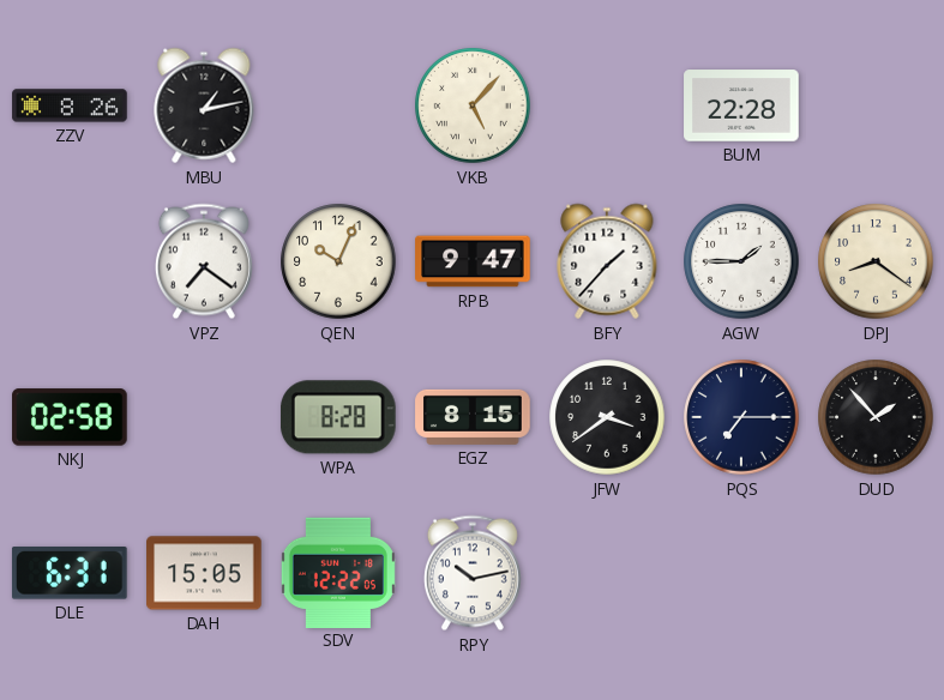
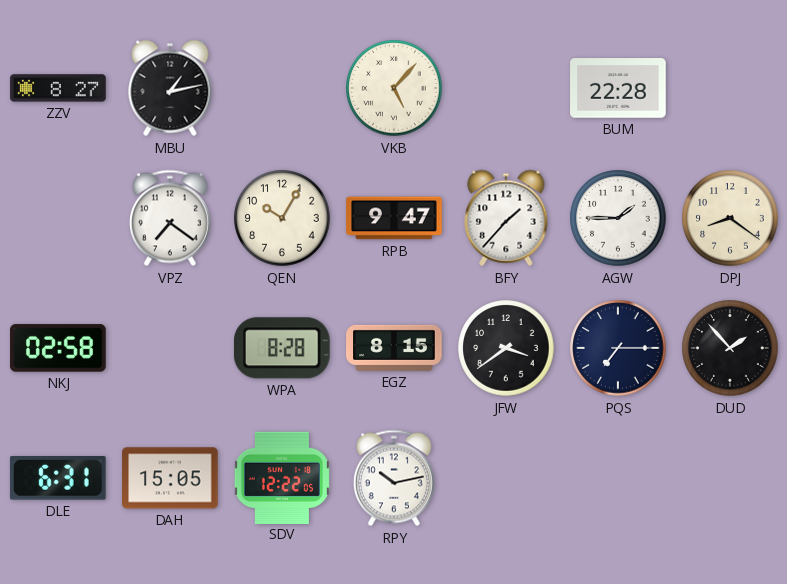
ZZV: 8:26 -> 8:27 (58, 88)
QEN: 10:04 -> 10:05 (282, 218)
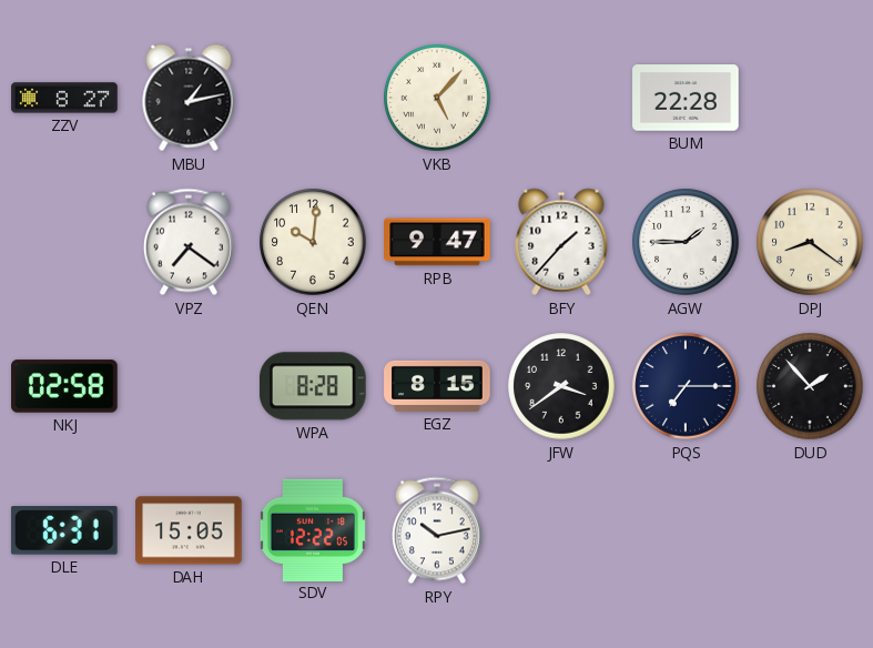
QEN: 10:05 -> 10:01 (313, 242)
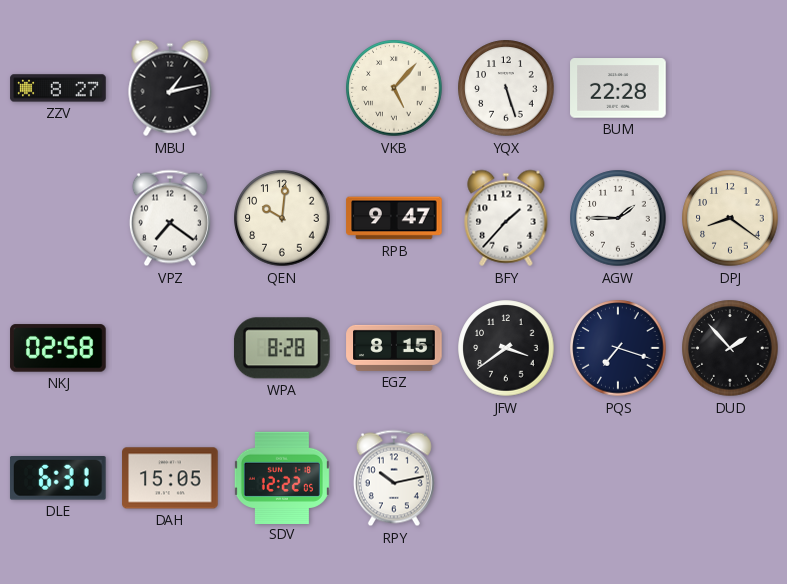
YQX: none -> 5:27 (506, 88)
PQS: 7:15 -> 7:18 (618, 348)
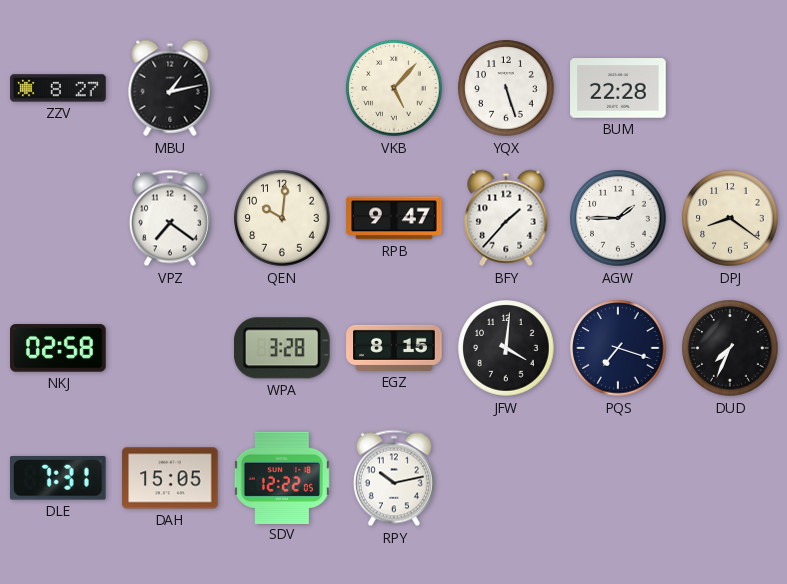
WPA: 8:28 -> 3:28 (282, 348)
JFW: 3:39 -> 4:01 (506, 348)
DUD: 1:53 -> 7:34 (730, 348)
DLE: 6:31 -> 7:31 (58, 479)
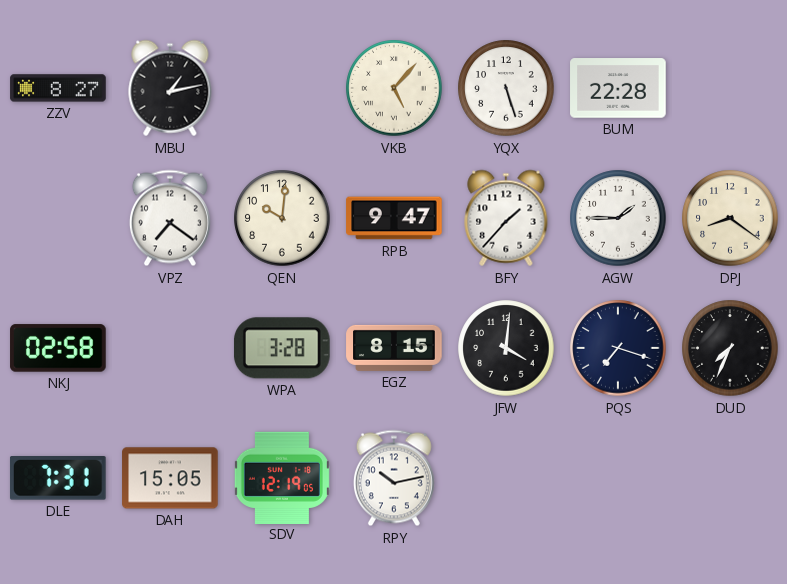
SDV: 12:22 -> 12:19 (282, 477)
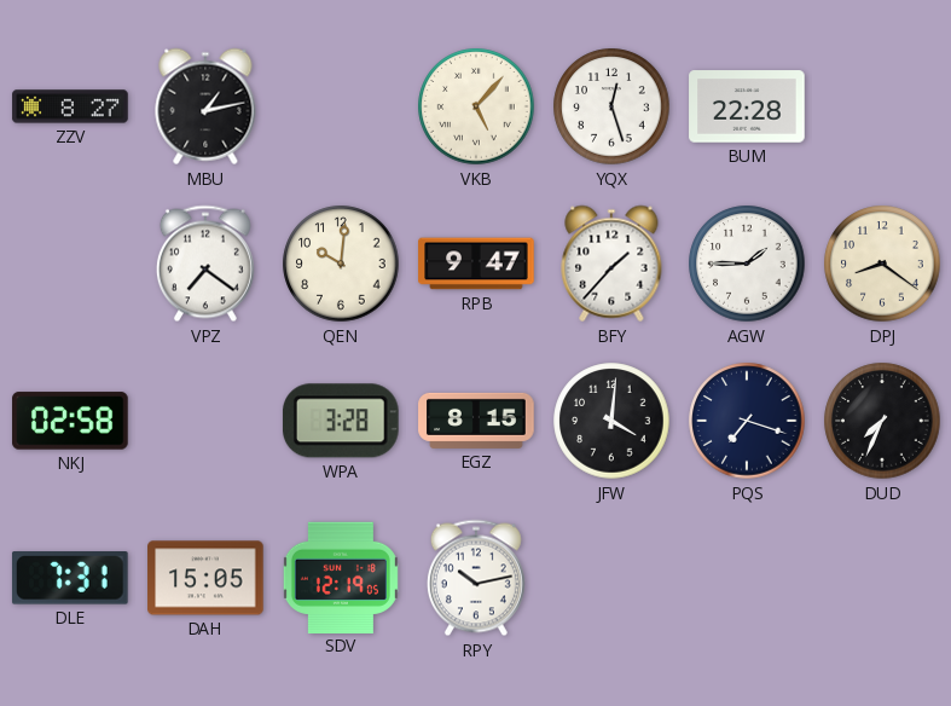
YQX: 5:27 -> 12:27 (611, 106)
